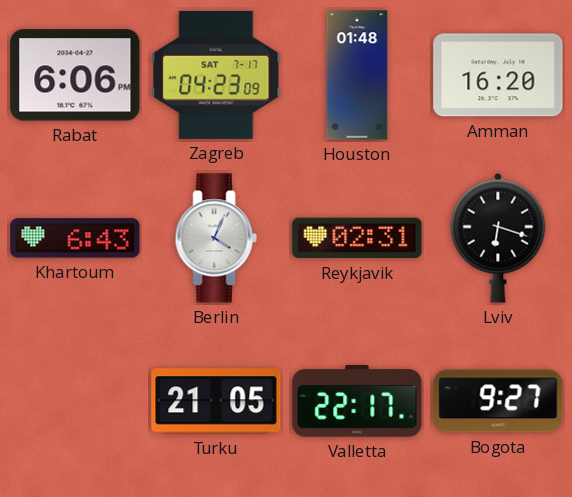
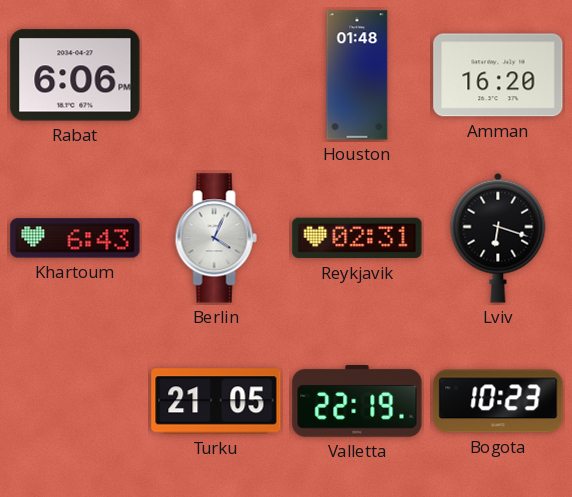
Zagreb: 04:23 -> none (216, 75)
Valletta: 22:17 -> 22:19 (357, 402)
Bogota: 9:27 -> 10:23 (498, 401)
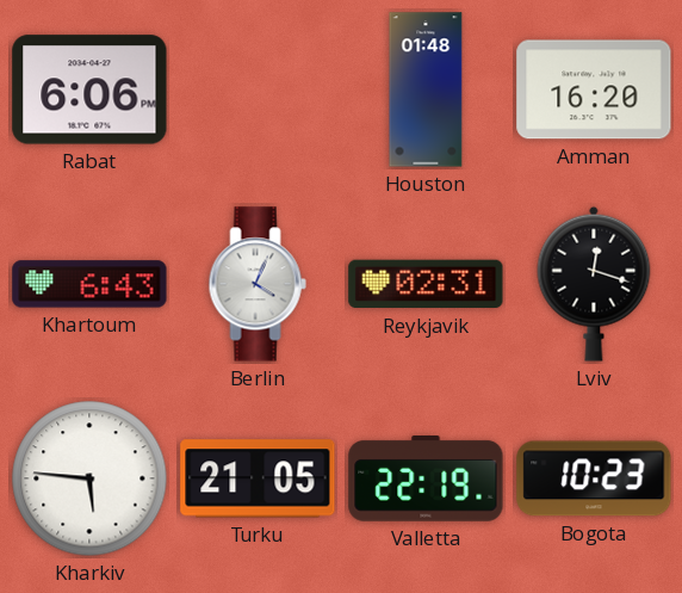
Lviv: 6:18 -> 12:18 (594, 284)
Kharkiv: none -> 5:46 (89, 478)
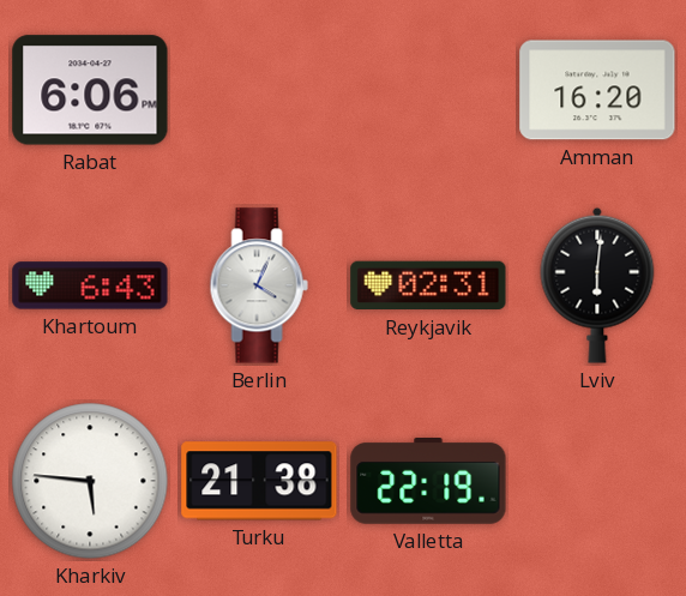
Houston: 01:48 -> none (426, 89)
Lviv: 12:18 -> 6:01 (597, 285)
Turku: 21:05 -> 21:38 (259, 481)
Bogota: 10:23 -> none (594, 478)
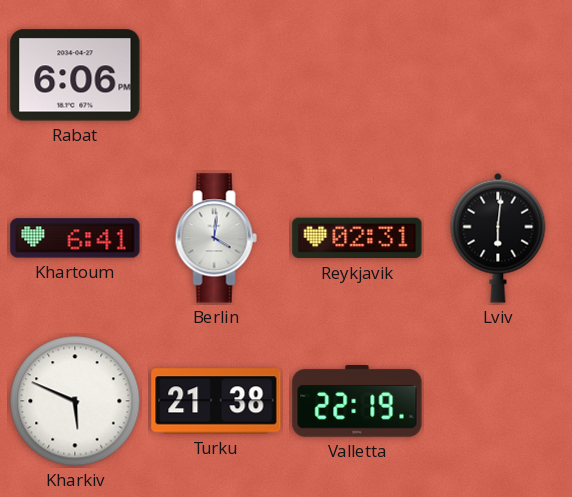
Amman: 16:20 -> none (597, 90)
Khartoum: 6:43 -> 6:41 (75, 238)
Berlin: 4:04 -> 4:01 (216, 238)
Kharkiv: 5:46 -> 5:49 (75, 401)
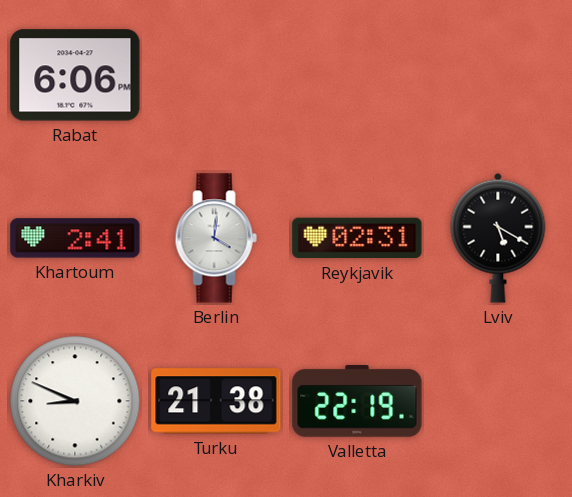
Khartoum: 6:41 -> 2:41 (75, 238)
Lviv: 6:01 -> 5:20 (498, 238)
Kharkiv: 5:49 -> 8:49 (75, 401)
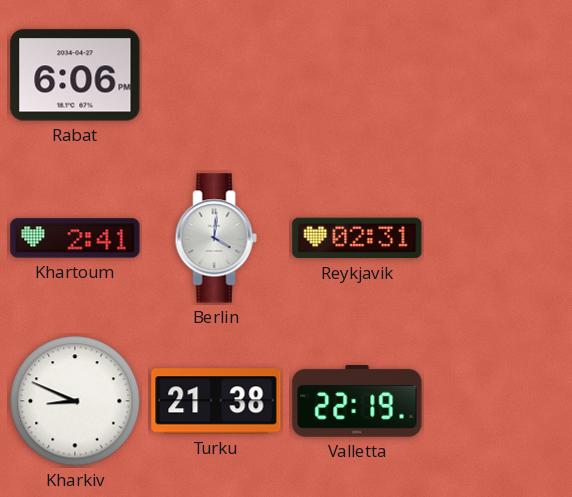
Lviv: 5:20 -> none (498, 238)
